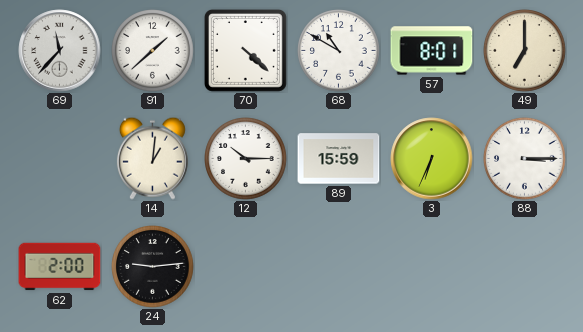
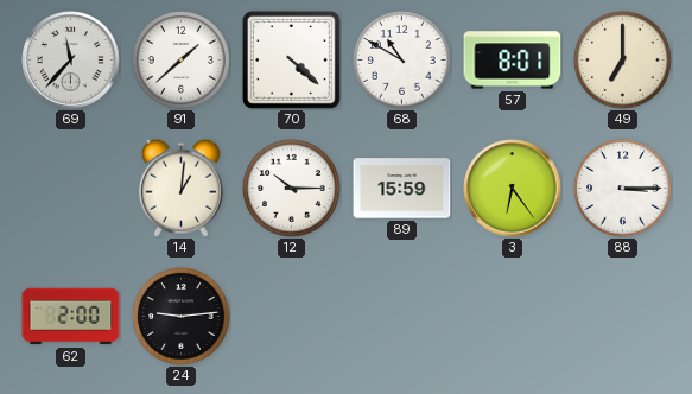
3: 6:34 -> 6:24 (513, 189)
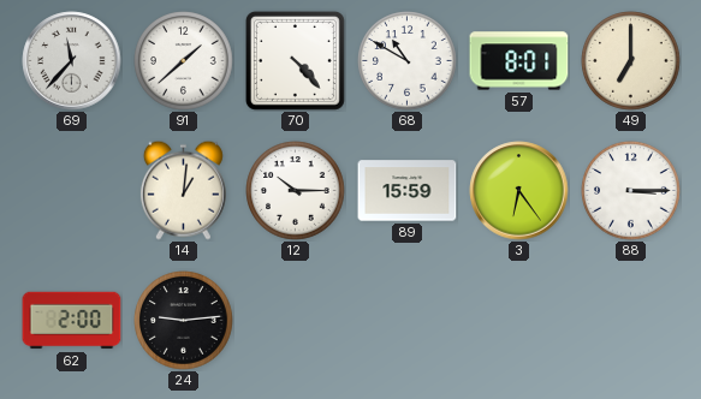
70: 4:22 -> 4:23 (295, 60)
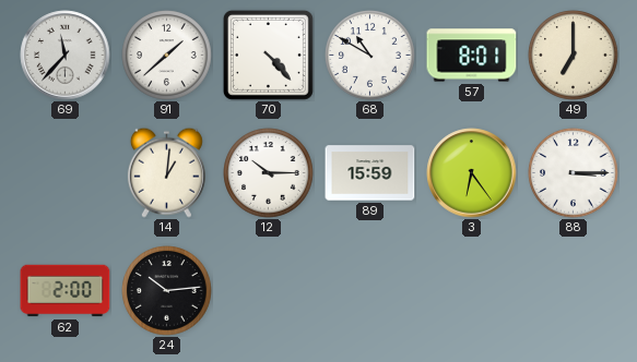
24: 9:14 -> 10:14 (167, 291)
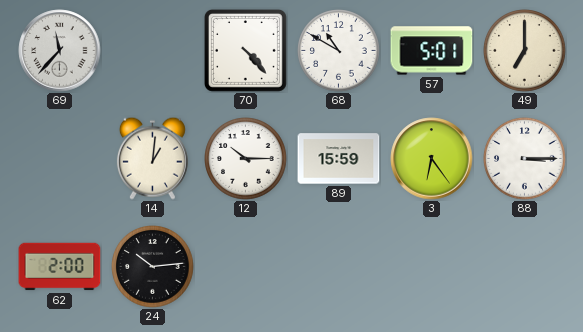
91: 1:38 -> none (167, 56)
57: 8:01 -> 5:01 (432, 51)
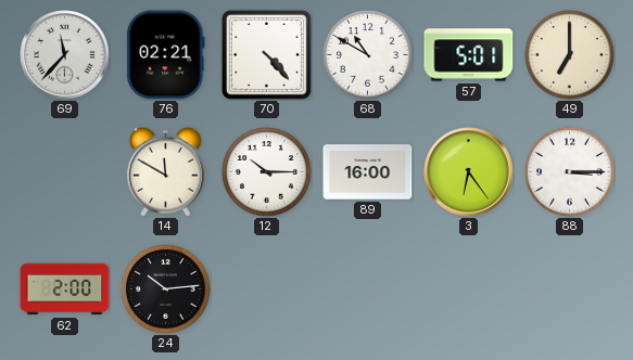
76: none -> 02:21 (166, 55)
14: 1:01 -> 11:50 (165, 171)
89: 15:59 -> 16:00 (368, 172)
